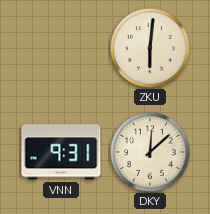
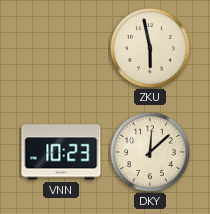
ZKU: 6:01 -> 5:58 (150, 48)
VNN: 9:31 -> 10:23 (61, 152)
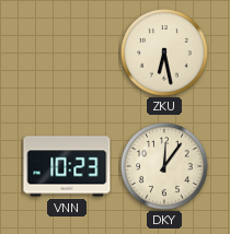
ZKU: 5:58 -> 6:28 (164, 52)
DKY: 12:08 -> 12:06 (164, 166)
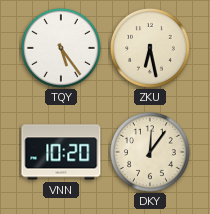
TQY: none -> 5:24 (61, 48)
VNN: 10:23 -> 10:20 (61, 152)
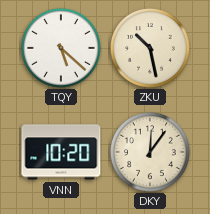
TQY: 5:24 -> 5:22 (61, 48)
ZKU: 6:28 -> 10:28 (150, 48)
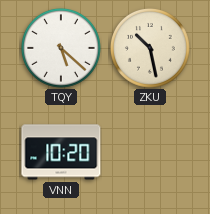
DKY: 12:06 -> none (150, 152)
